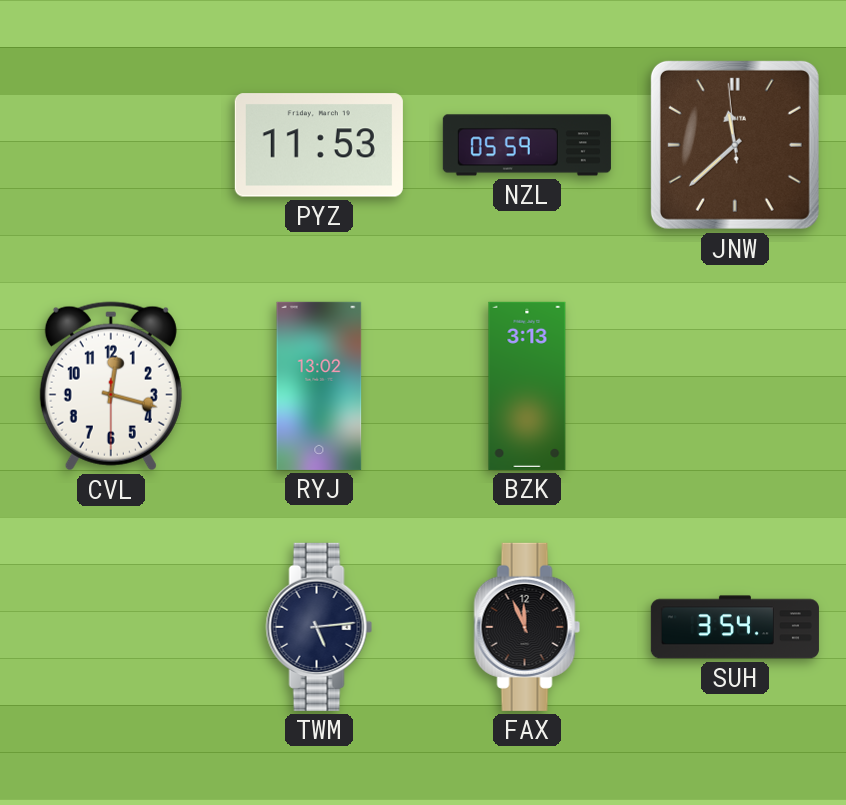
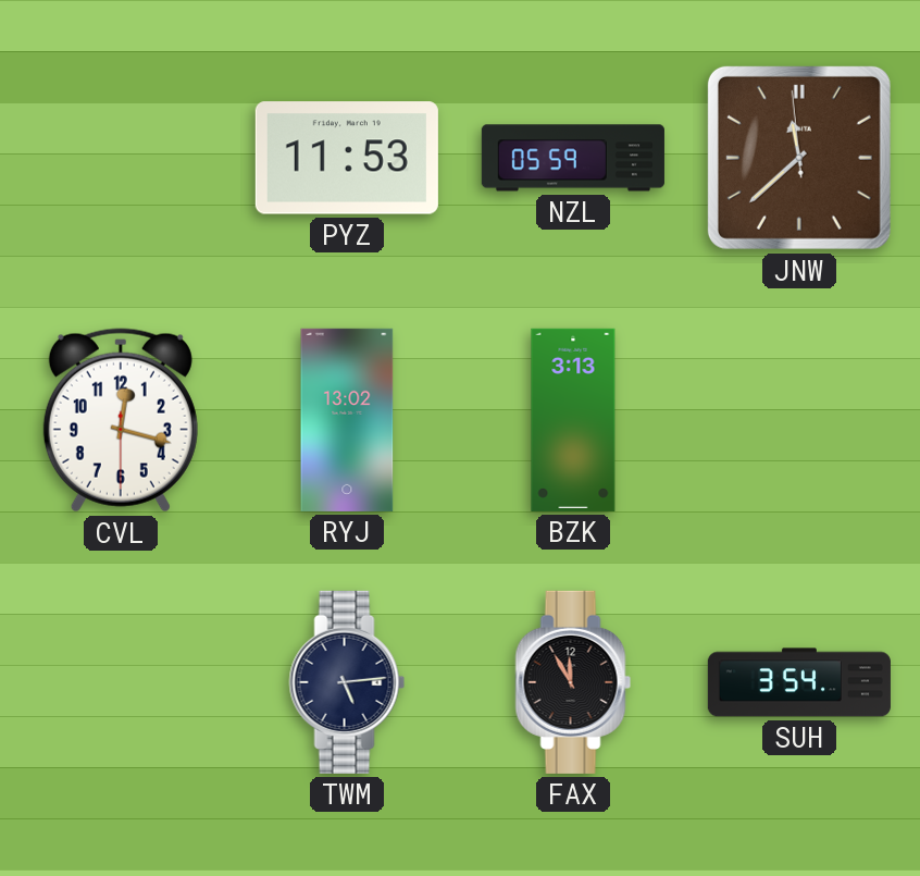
FAX: 11:56 -> 11:55 (573, 682)
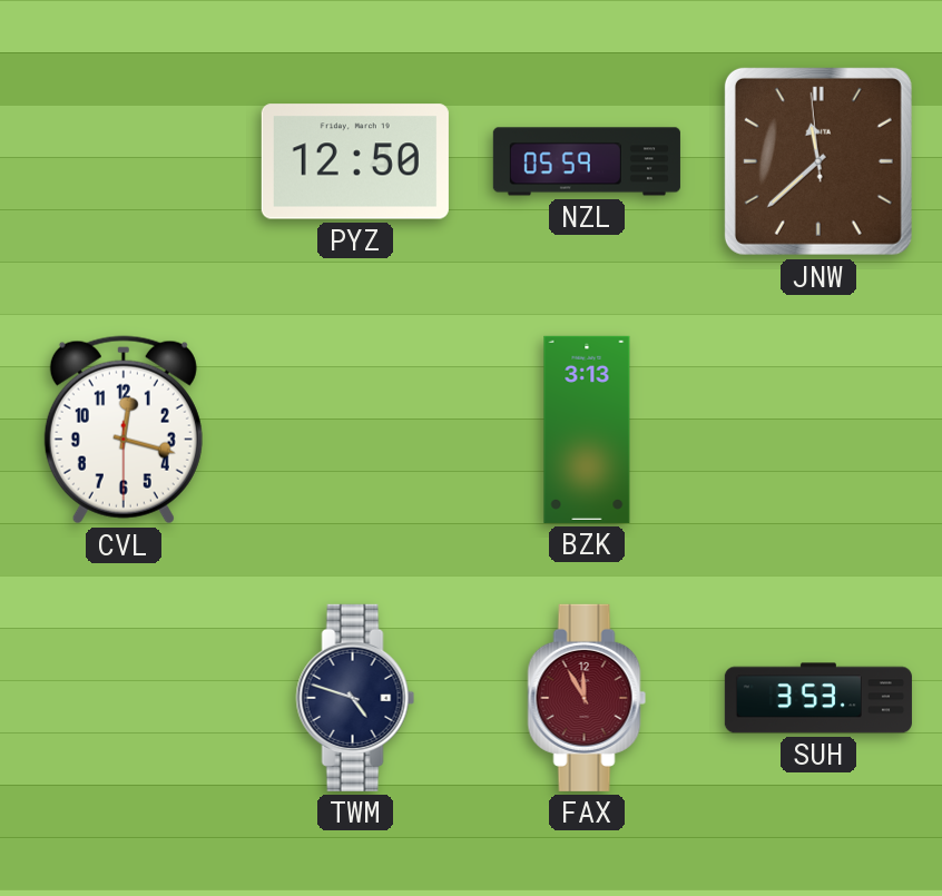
PYZ: 11:53 -> 12:50 (355, 161)
RYJ: 13:02 -> none (347, 420)
TWM: 5:14 -> 4:48 (355, 698)
FAX dial: black -> burgundy (587, 698)
SUH: 3:54 -> 3:53 (818, 698)
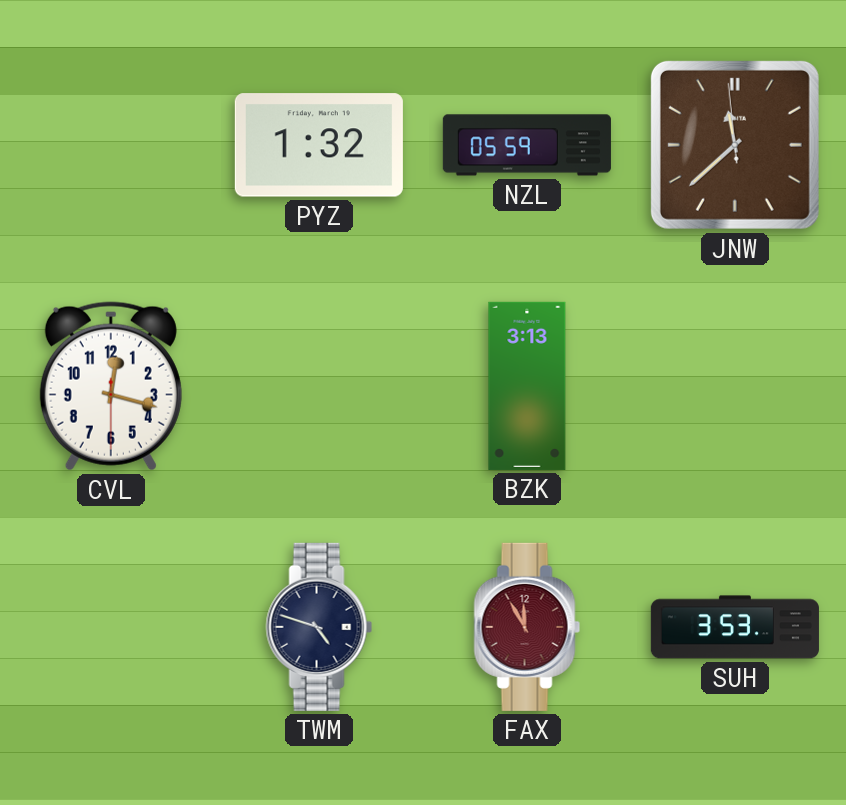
PYZ: 12:50 -> 1:32 (319, 145)
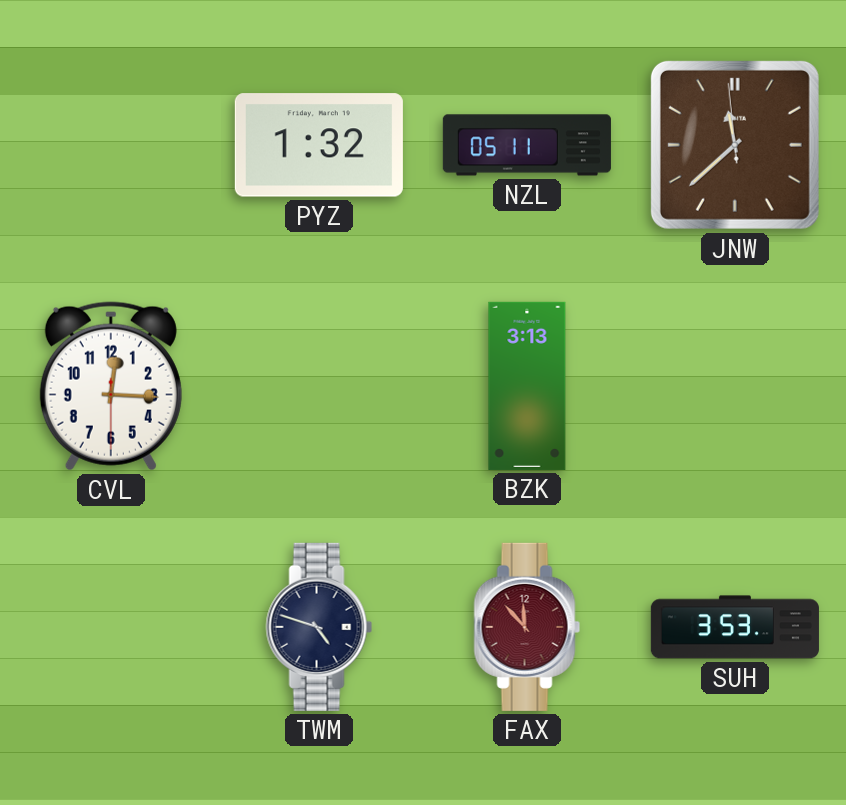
NZL: 05:59 -> 05:11 (527, 145)
CVL: 12:17 -> 12:15 (111, 386)
FAX: 11:55 -> 11:53 (527, 627)
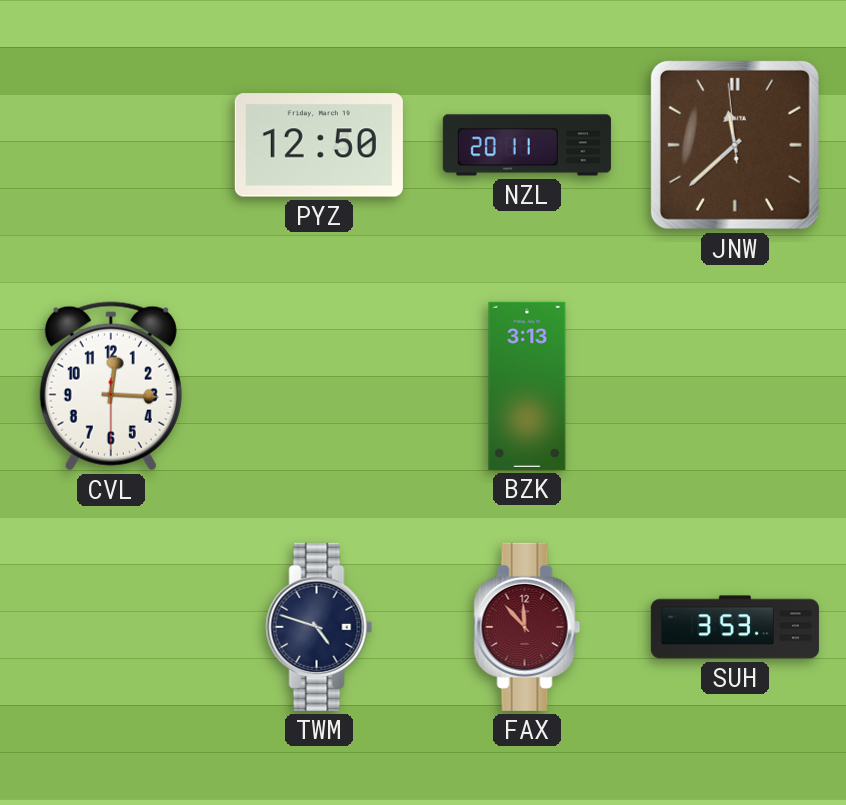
PYZ: 1:32 -> 12:50 (319, 145)
NZL: 05:11 -> 20:11 (527, 145)
